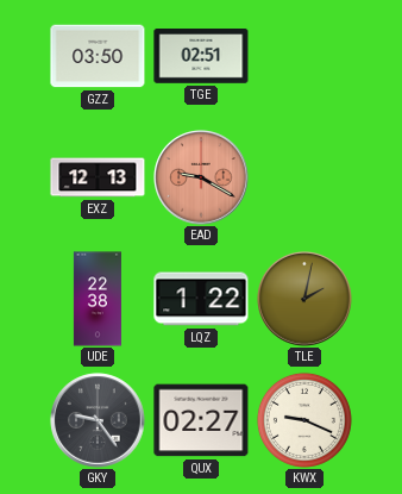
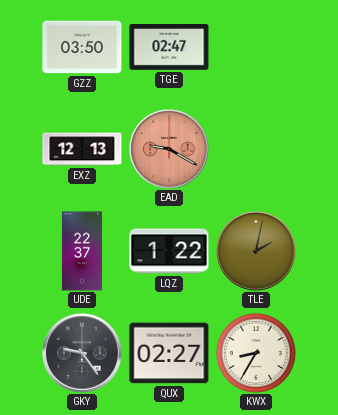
TGE: 02:51 -> 02:47 (169, 47)
UDE: 22:38 -> 22:37 (82, 251)
KWX: 9:19 -> 8:35 (256, 353)
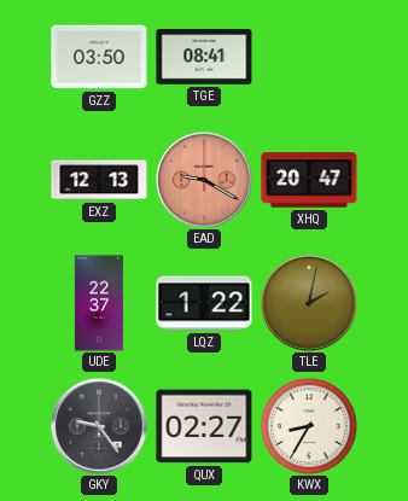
TGE: 02:47 -> 08:41 (204, 57)
XHQ: none -> 20:47 (309, 180)
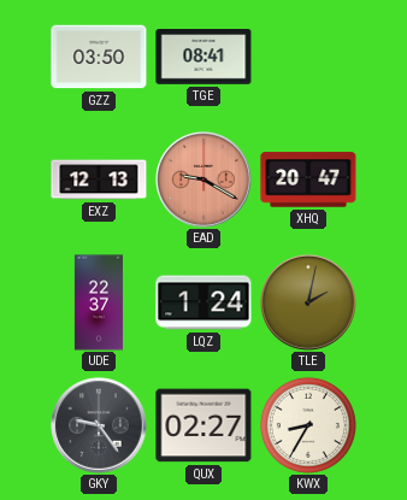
LQZ: 1:22 -> 1:24 (203, 302)
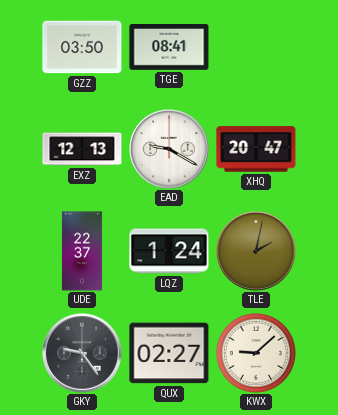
EAD dial: salmon -> white (169, 149)
KWX: 8:35 -> 9:08 (256, 353)
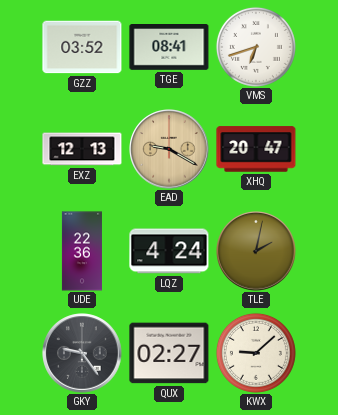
GZZ: 03:50 -> 03:52 (82, 47)
VMS: none -> 6:42 (256, 47)
EAD dial: white -> champagne (169, 149)
UDE: 22:37 -> 22:36 (82, 251)
LQZ: 1:24 -> 4:24 (169, 251)
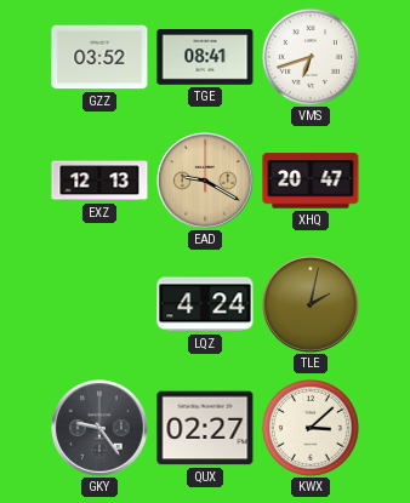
UDE: 22:36 -> none (82, 251)
KWX: 9:08 -> 3:08 (311, 428)
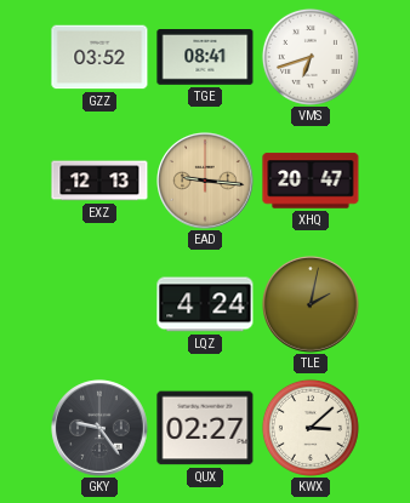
EAD: 9:20 -> 9:16 (205, 181)
